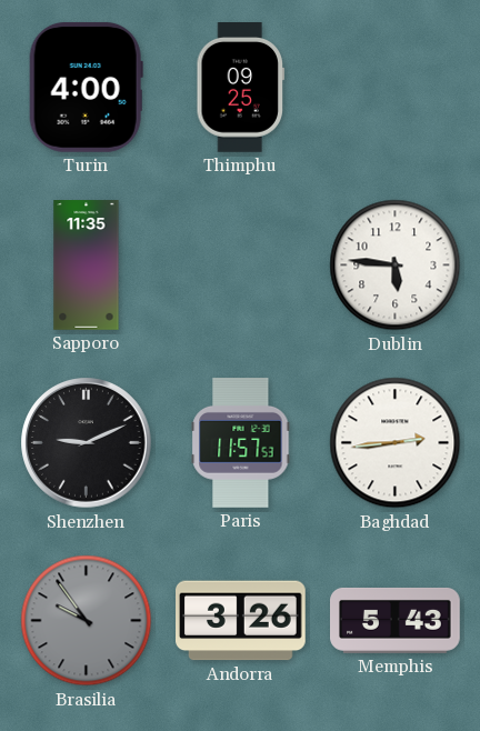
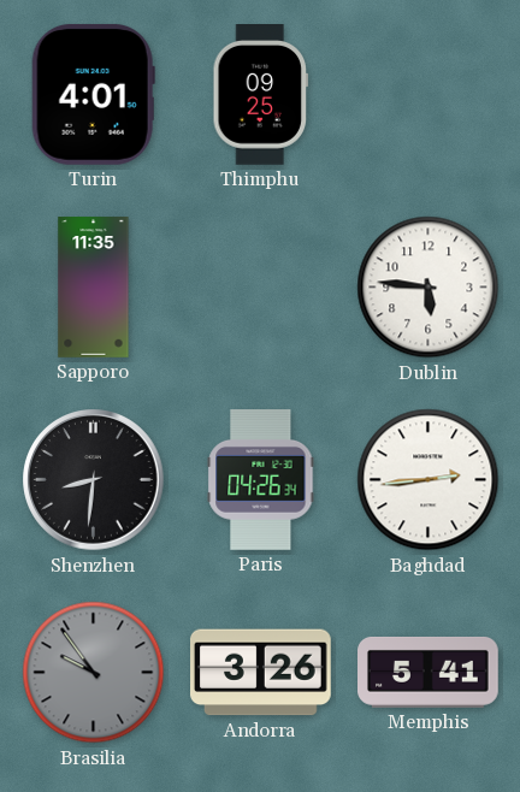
Turin: 4:00 -> 4:01 (93, 94)
Shenzhen: 9:11 -> 8:31 (94, 480)
Paris: 11:57 -> 04:26 (261, 480)
Memphis: 5:43 -> 5:41 (429, 672)
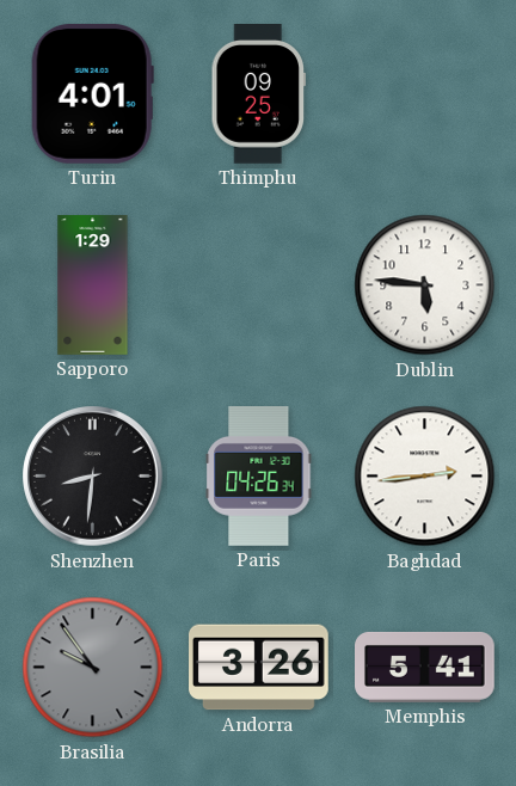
Sapporo: 11:35 -> 1:29 (93, 285)
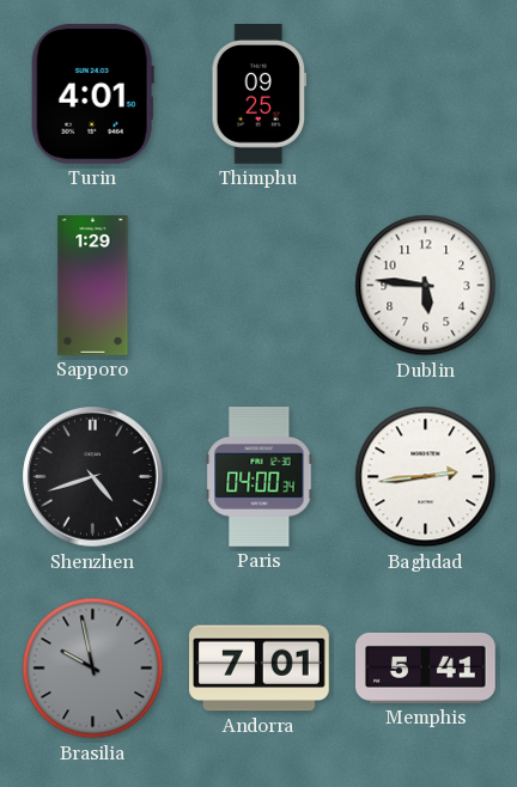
Shenzhen: 8:31 -> 4:42 (93, 477)
Paris: 04:26 -> 04:00 (260, 477)
Brasilia: 9:54 -> 9:58 (93, 669)
Andorra: 3:26 -> 7:01 (260, 669)
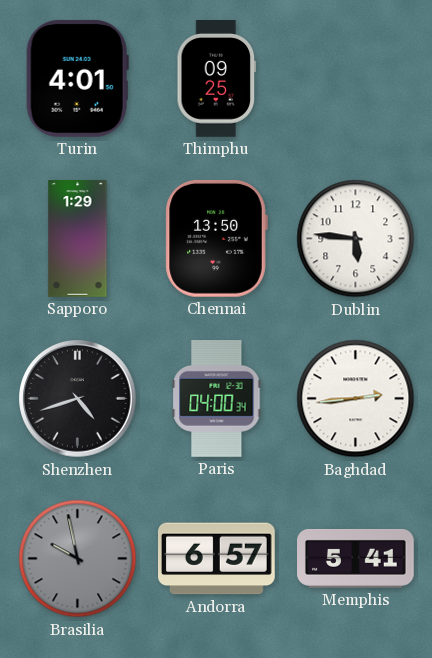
Chennai: none -> 13:50 (216, 238)
Andorra: 7:01 -> 6:57 (217, 559)
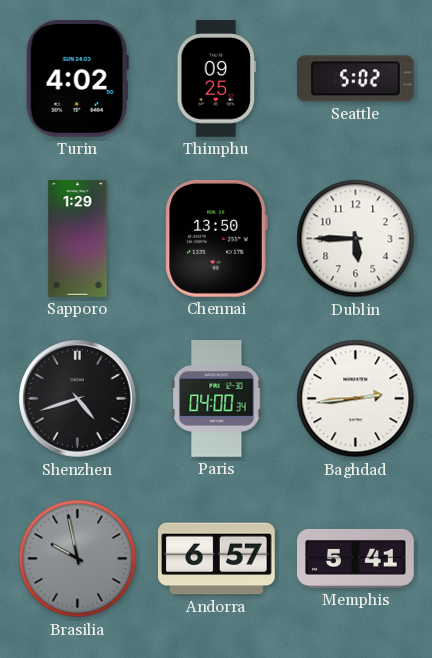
Turin: 4:01 -> 4:02 (77, 78)
Seattle: none -> 5:02 (355, 79)
Dublin: 5:46 -> 5:45 (356, 239)
